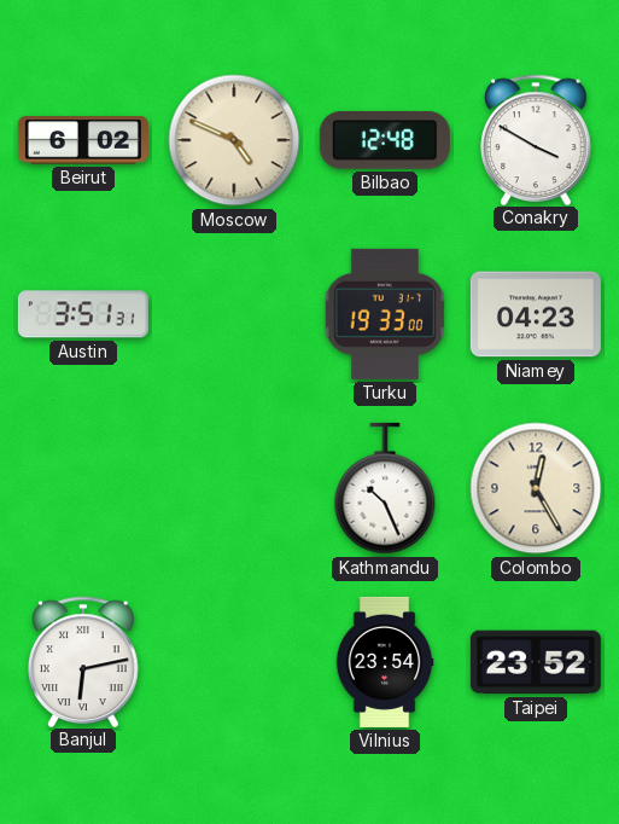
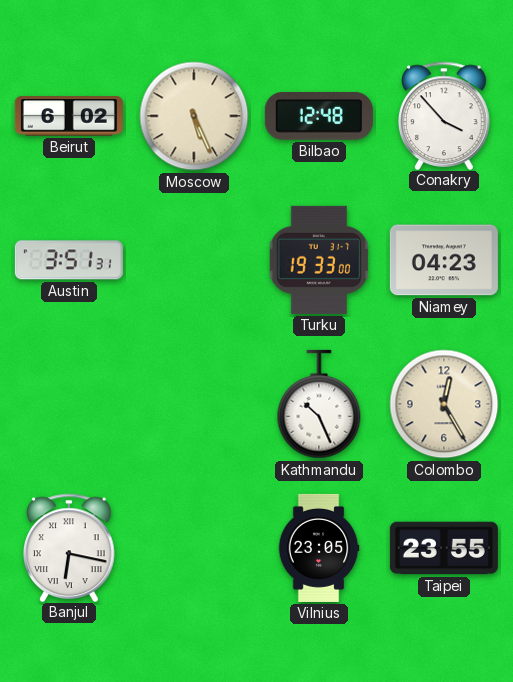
Moscow: 4:49 -> 5:26 (194, 116)
Conakry: 3:50 -> 3:53 (445, 115)
Banjul: 6:13 -> 6:17 (70, 547)
Vilnius: 23:54 -> 23:05 (319, 548)
Taipei: 23:52 -> 23:55 (444, 548)
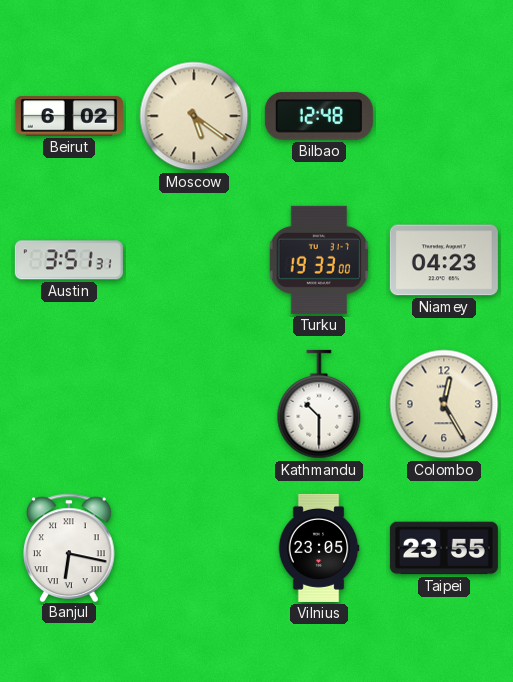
Moscow: 5:26 -> 5:21 (194, 116)
Conakry: 3:53 -> none (445, 115)
Kathmandu: 10:26 -> 10:30 (319, 404)
